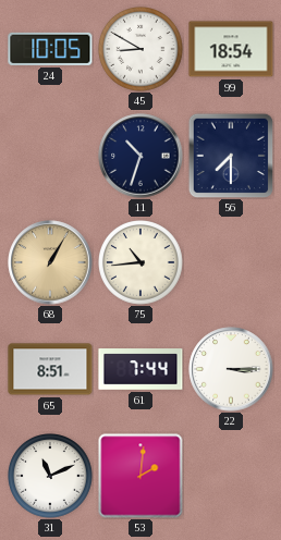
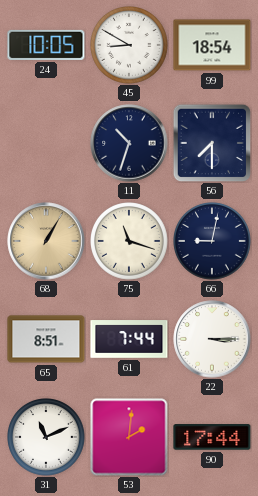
75: 10:44 -> 11:18 (130, 242)
66: none -> 9:02 (213, 242)
90: none -> 17:44 (212, 437)
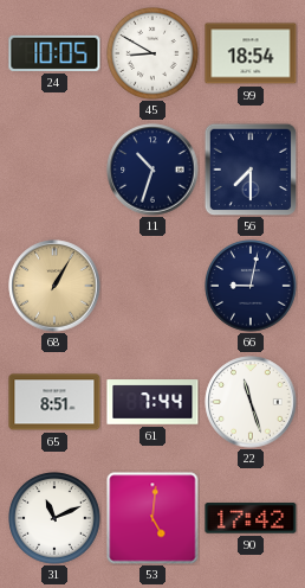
75: 11:18 -> none (130, 242)
22: 3:15 -> 11:27 (251, 402)
53: 2:01 -> 5:01 (152, 518)
90: 17:44 -> 17:42 (251, 518)
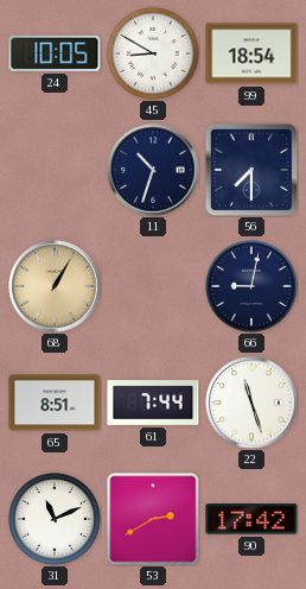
53: 5:01 -> 2:40 (153, 519)
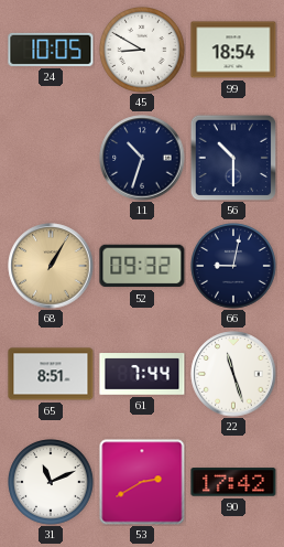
56: 7:30 -> 10:30 (233, 158)
52: none -> 09:32 (142, 266)
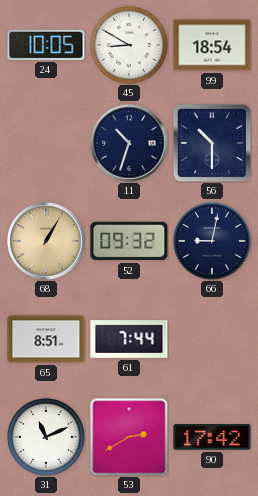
22: 11:27 -> none (233, 374)
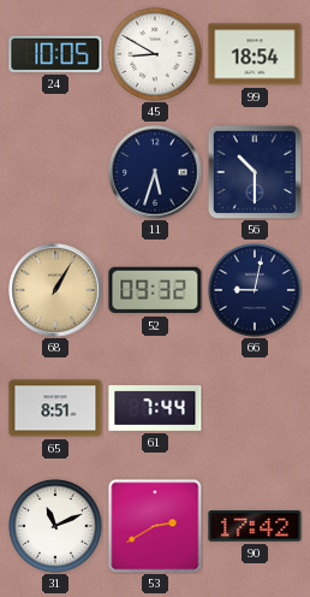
11: 10:33 -> 5:33 (155, 172)
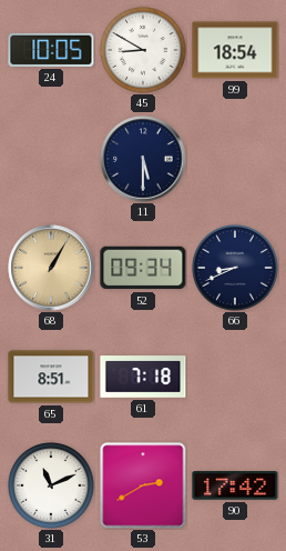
11: 5:33 -> 5:30 (143, 159)
56: 10:30 -> none (255, 172)
52: 09:32 -> 09:34 (143, 268)
66: 9:02 -> 8:41 (236, 269)
61: 7:44 -> 7:18 (143, 377)
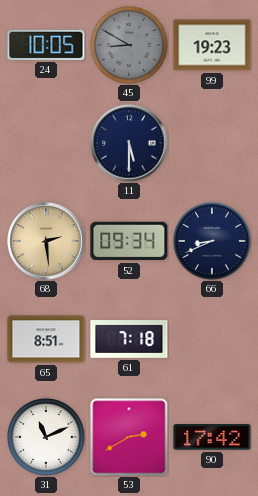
45 dial: white -> grey (130, 46)
99: 18:54 -> 19:23 (212, 45)
68: 1:05 -> 2:29 (46, 241)
